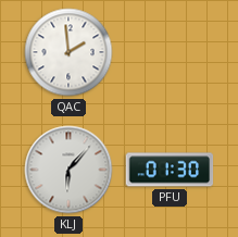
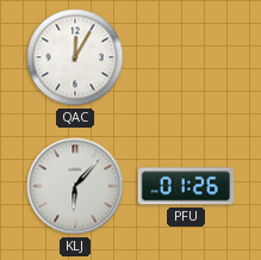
QAC: 1:59 -> 12:05 (75, 57)
PFU: 01:30 -> 01:26 (186, 186)
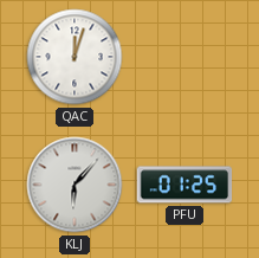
QAC: 12:05 -> 12:03 (75, 57)
PFU: 01:26 -> 01:25 (184, 185)
